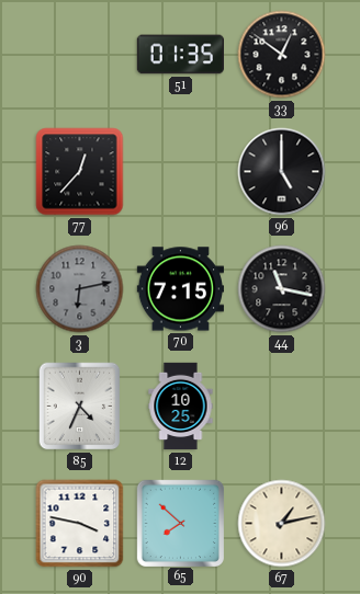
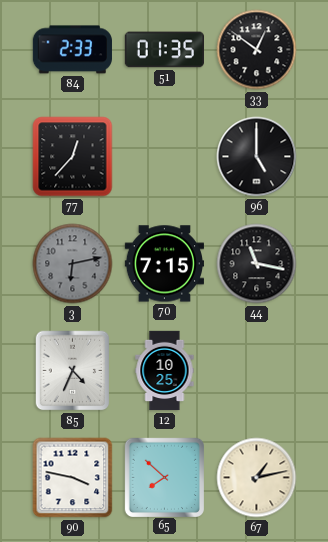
84: none -> 2:33 (72, 50)
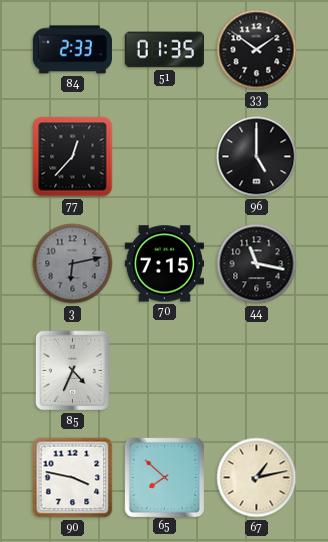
33: 12:51 -> 1:51 (257, 50)
12: 10:25 -> none (165, 371)
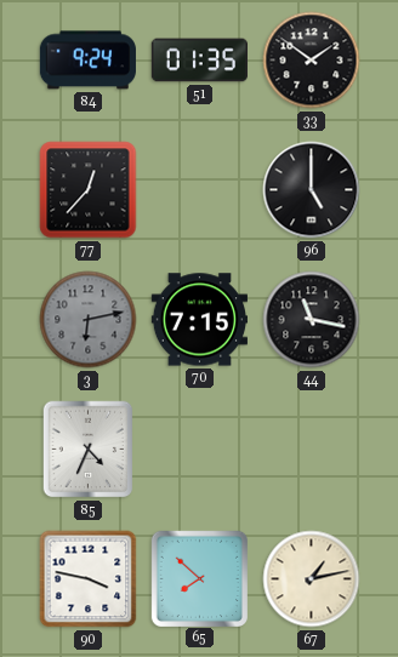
84: 2:33 -> 9:24 (87, 61)
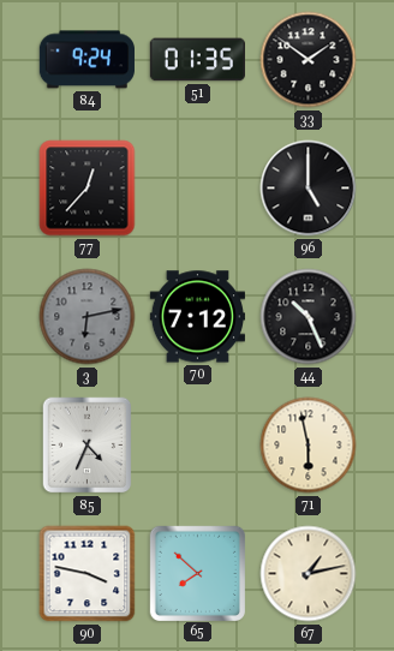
70: 7:15 -> 7:12 (197, 317)
44: 11:17 -> 10:26 (309, 317)
71: none -> 5:58 (309, 446)
